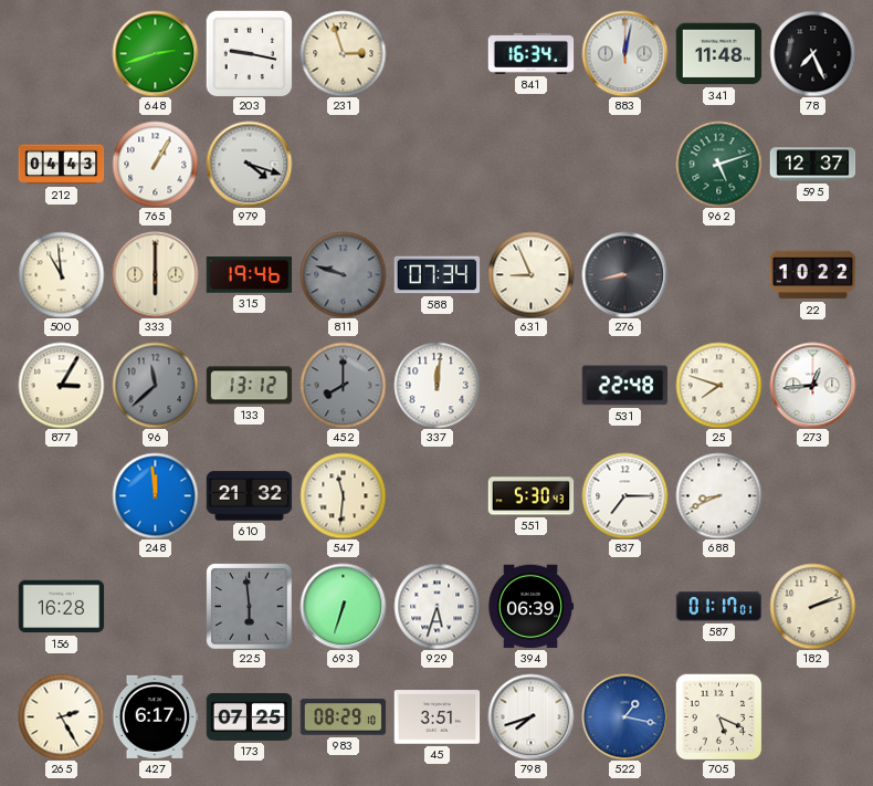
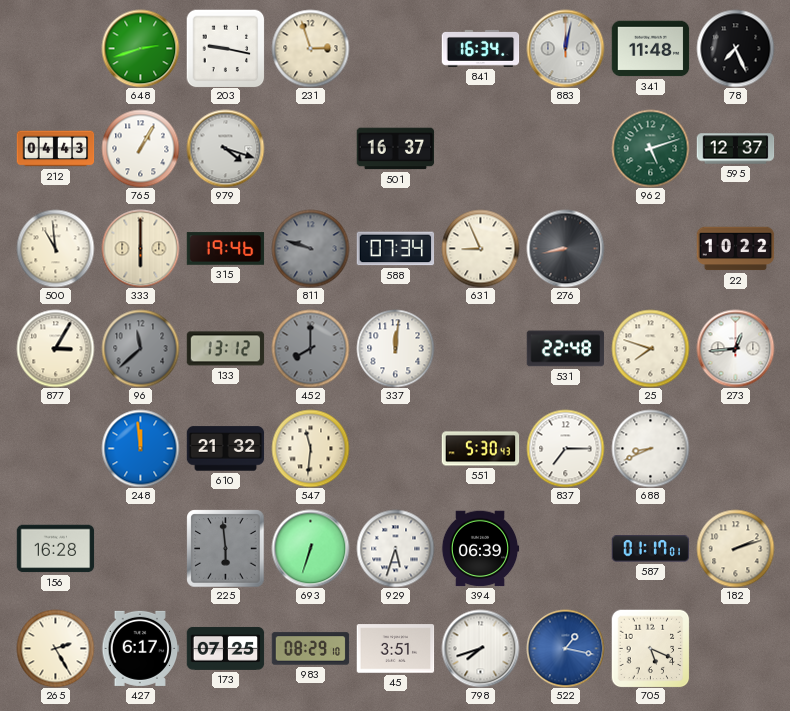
501: none -> 16:37 (395, 149)
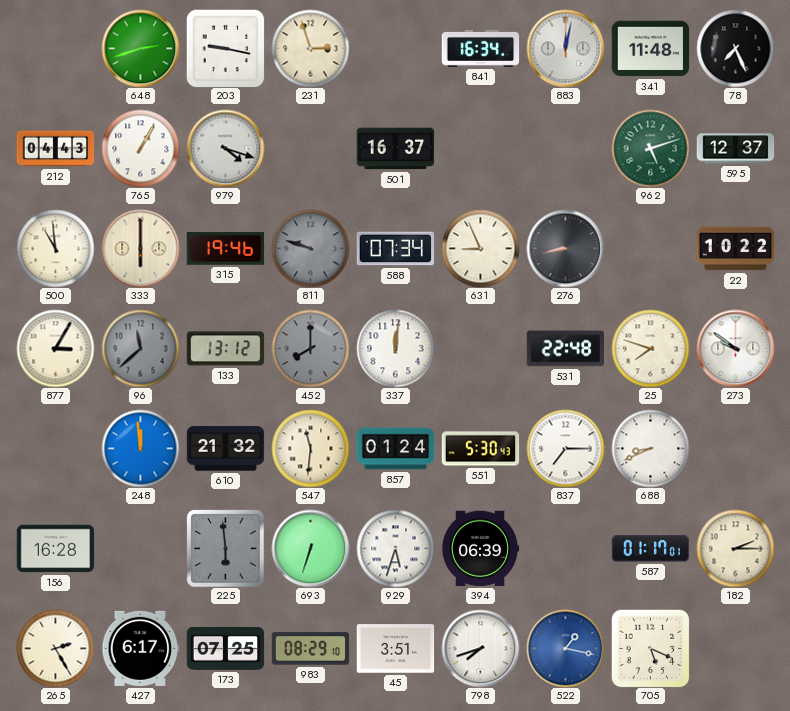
273: 12:44 -> 9:51 (735, 348)
857: none -> 01:24 (395, 449)
182: 2:12 -> 2:15 (735, 548)
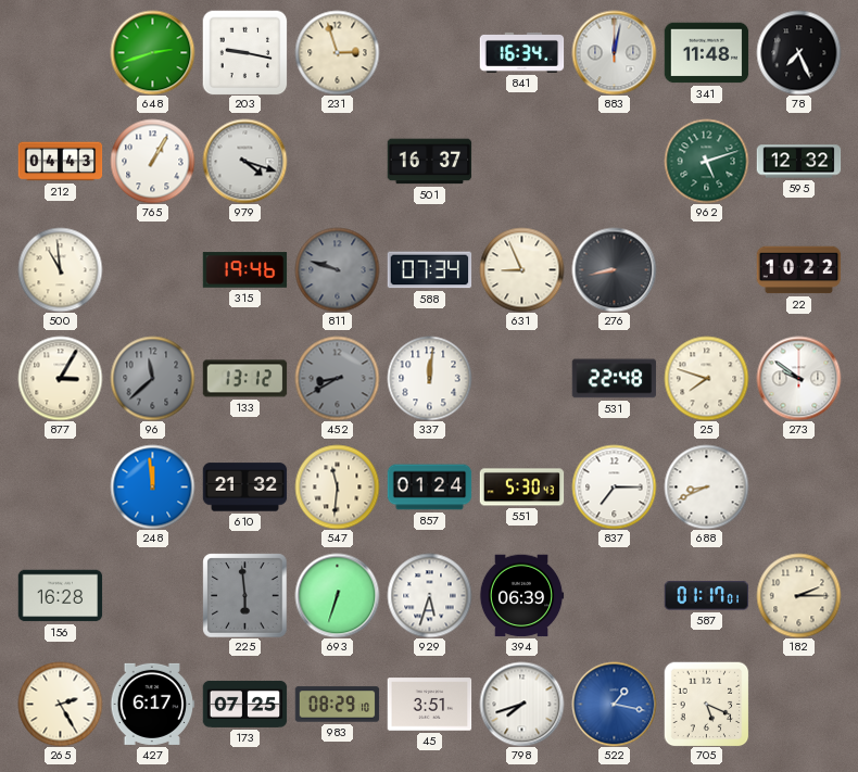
595: 12:37 -> 12:32 (798, 162)
333: 6:00 -> none (140, 248)
452: 8:00 -> 8:40 (337, 378)
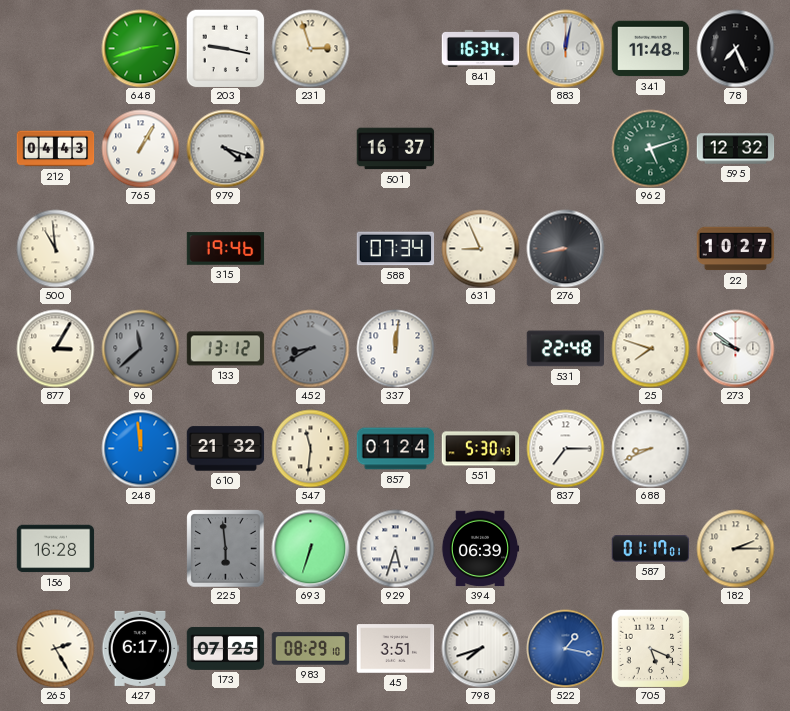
811: 9:48 -> none (337, 269)
22: 10:22 -> 10:27 (735, 249)
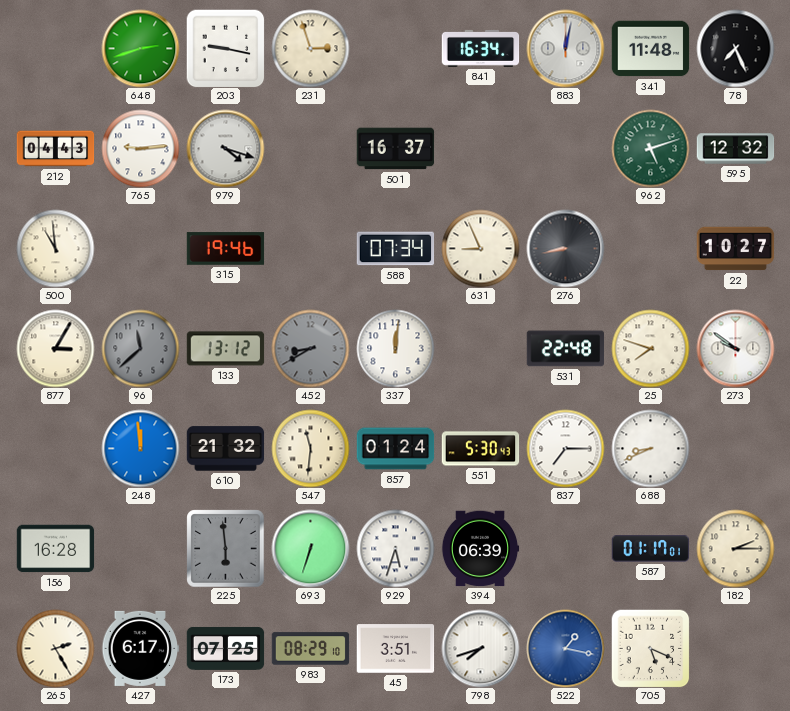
765: 1:05 -> 9:14 (140, 148)
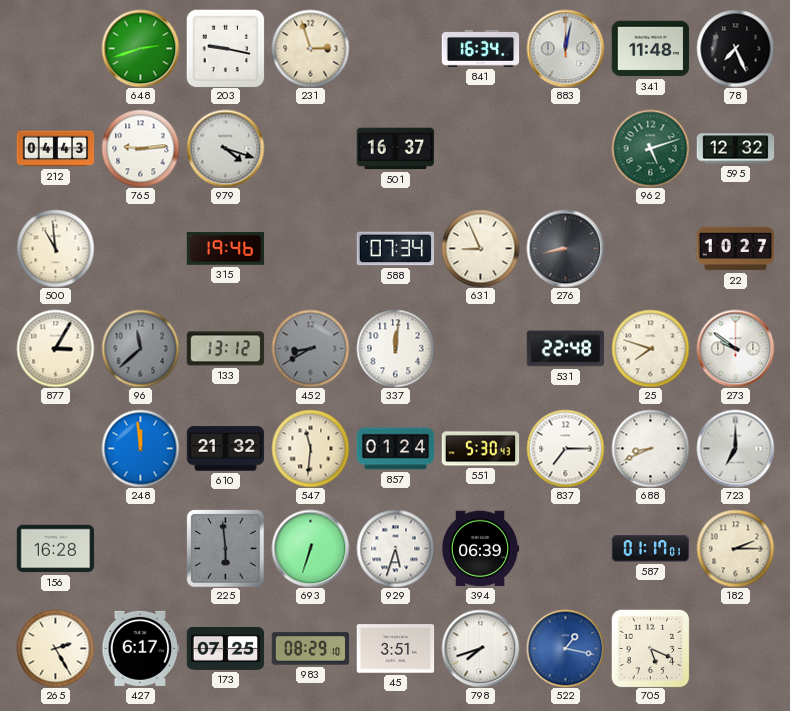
723: none -> 7:00 (735, 448)
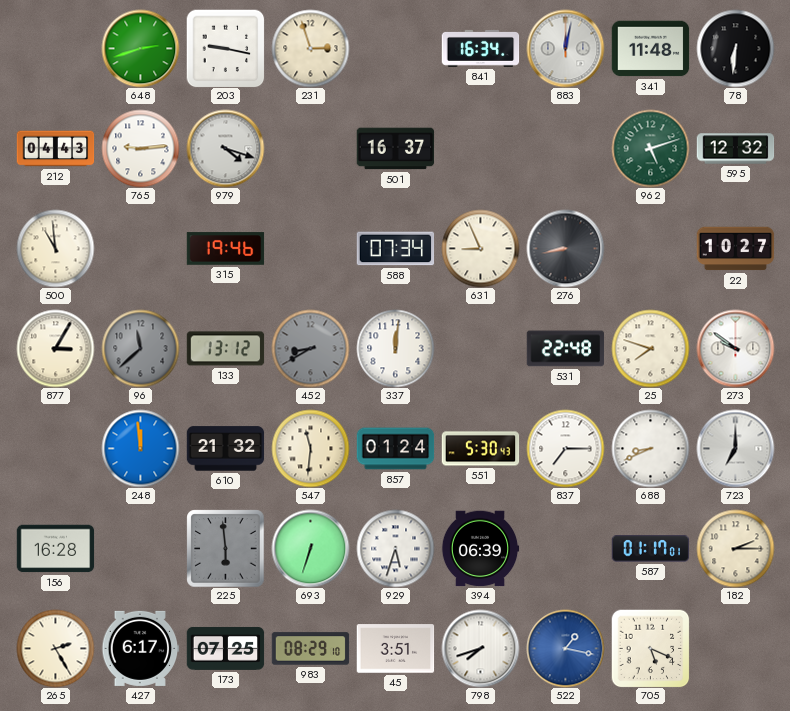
78: 7:26 -> 6:31 (735, 48)
